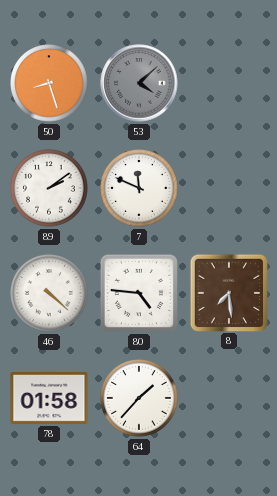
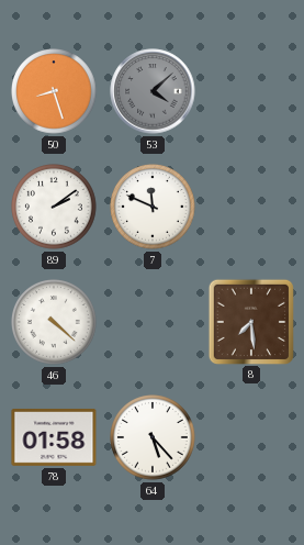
80: 4:46 -> none (139, 293)
64: 1:37 -> 5:23 (153, 437)
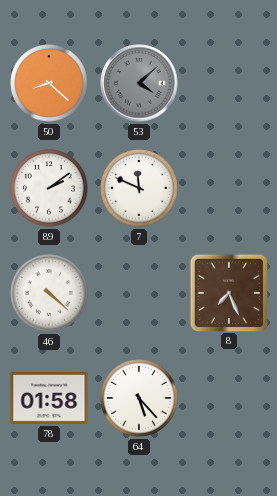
50: 8:27 -> 8:22 (49, 83)
8: 7:29 -> 7:26 (228, 292)
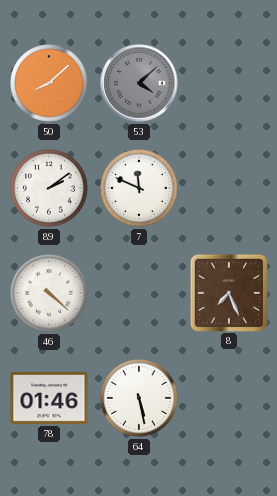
50: 8:22 -> 8:08 (49, 83)
78: 01:58 -> 01:46 (49, 398)
64: 5:23 -> 5:28 (139, 398)
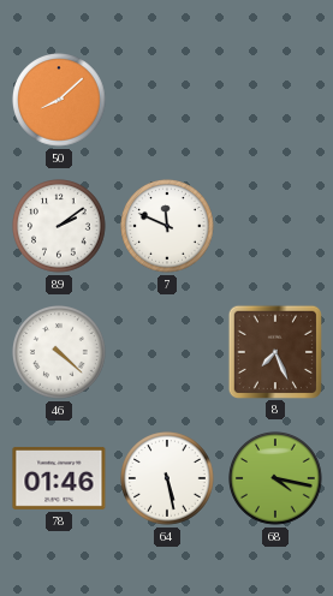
53: 4:08 -> none (139, 83)
68: none -> 4:17 (275, 478)
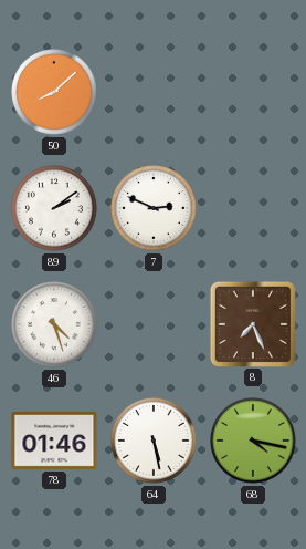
7: 11:49 -> 2:49 (154, 208)
46: 4:22 -> 4:27 (54, 324)
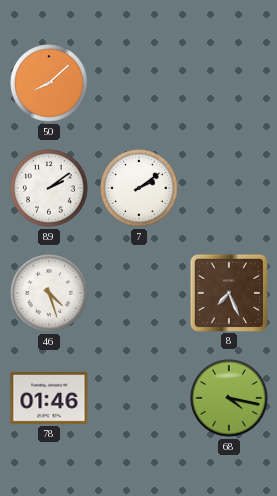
7: 2:49 -> 2:09 (139, 188)
64: 5:28 -> none (154, 441)
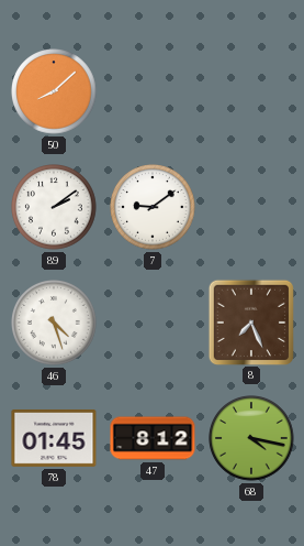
7: 2:09 -> 9:09 (153, 207)
78: 01:46 -> 01:45 (54, 438)
47: none -> 8:12 (153, 438)
